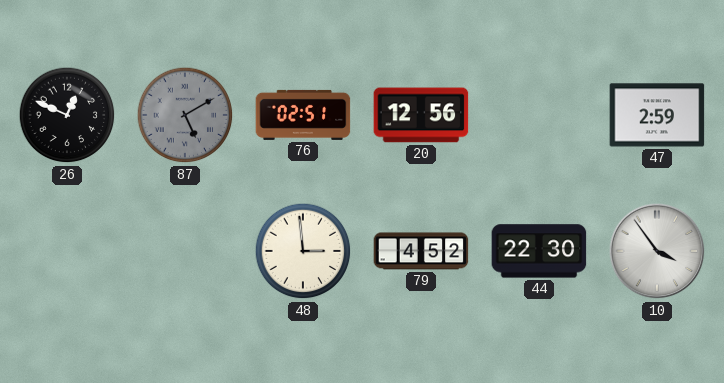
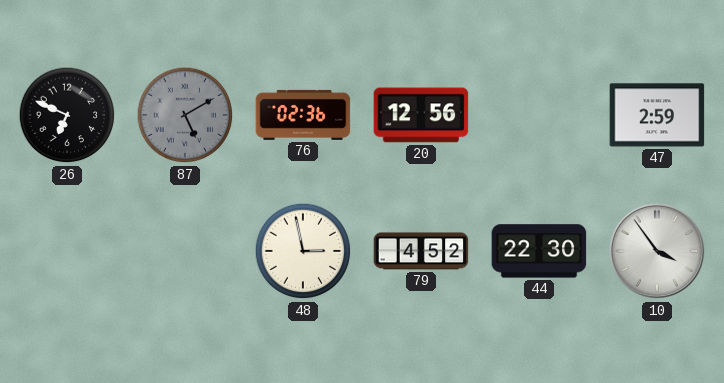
26: 12:49 -> 6:49 (67, 115)
76: 02:51 -> 02:36 (303, 115)
48: 2:59 -> 2:58 (303, 251)
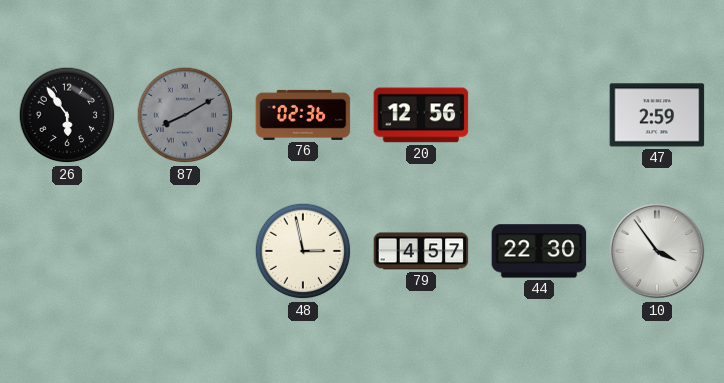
26: 6:49 -> 5:54 (67, 115)
87: 5:10 -> 8:10 (185, 115)
79: 4:52 -> 4:57 (421, 251)
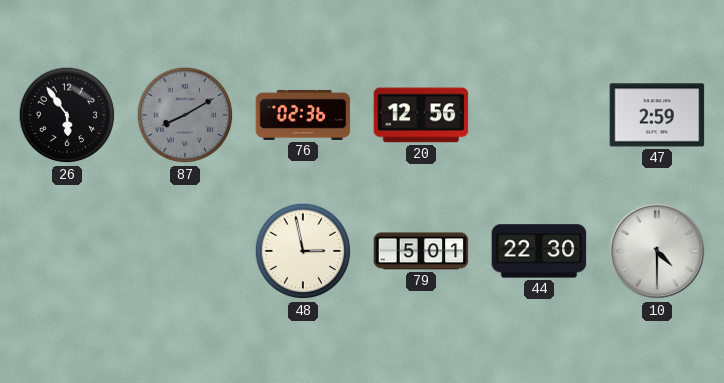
79: 4:57 -> 5:01 (421, 251)
10: 3:54 -> 4:30 (657, 251)
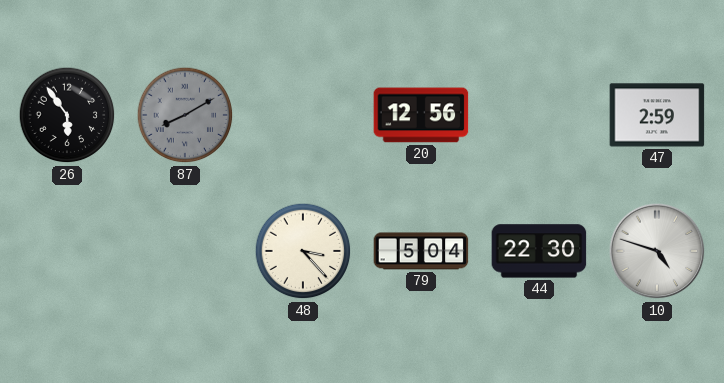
76: 02:36 -> none (303, 115)
48: 2:58 -> 3:23 (303, 251)
79: 5:01 -> 5:04 (421, 251)
10: 4:30 -> 4:48 (657, 251)
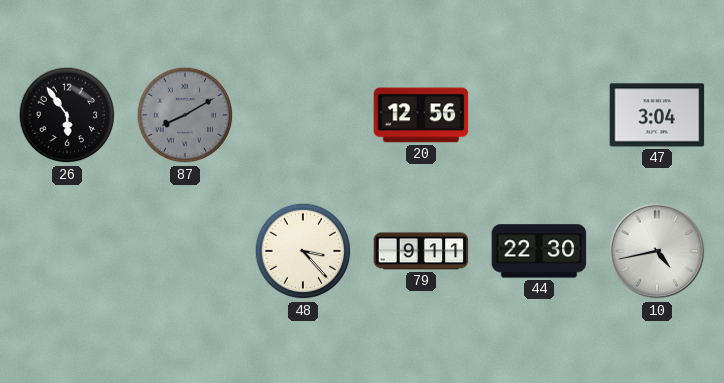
47: 2:59 -> 3:04 (657, 115)
79: 5:04 -> 9:11 (421, 251)
10: 4:48 -> 4:43 (657, 251)
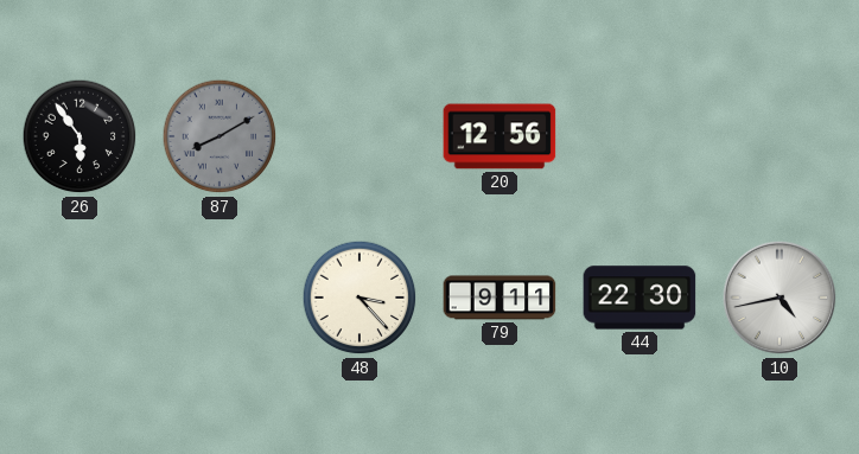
47: 3:04 -> none (657, 115)
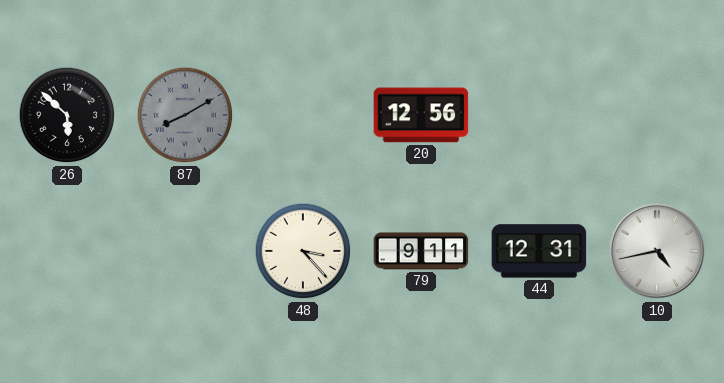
26: 5:54 -> 5:52 (67, 115)
44: 22:30 -> 12:31 (539, 251)
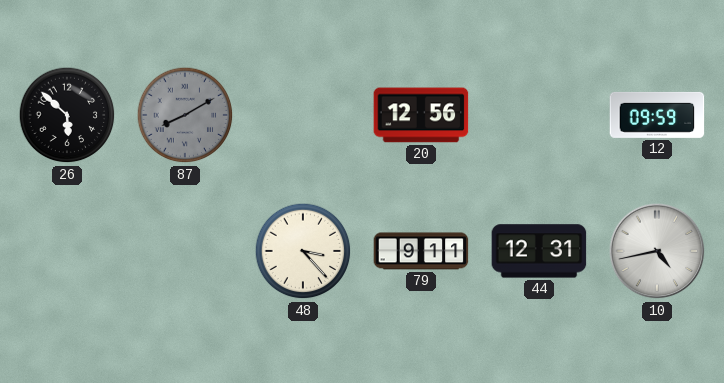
12: none -> 09:59 (657, 115)
